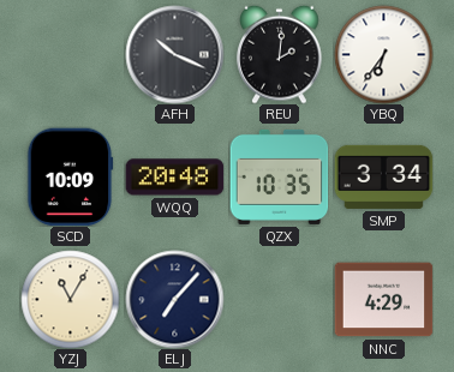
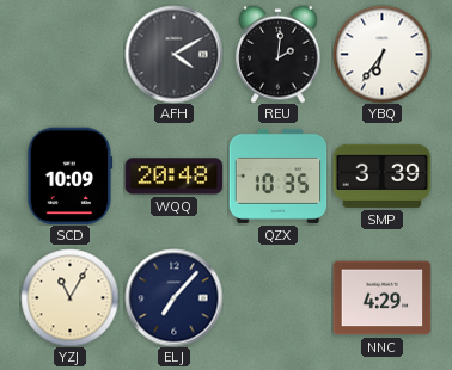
AFH: 10:19 -> 4:10 (173, 54)
SMP: 3:34 -> 3:39 (381, 175)
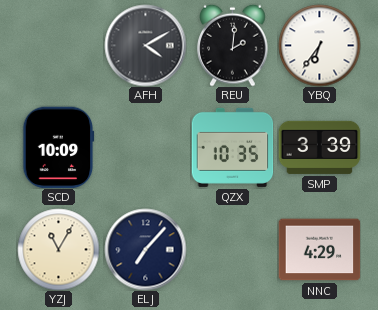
WQQ: 20:48 -> none (173, 177)
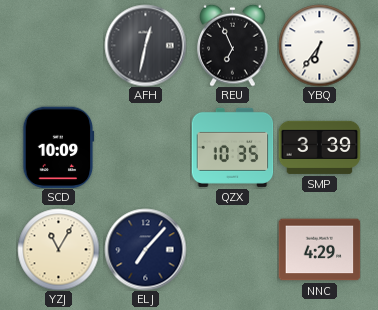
AFH: 4:10 -> 12:32 (145, 45)
REU: 2:01 -> 6:56 (233, 45)
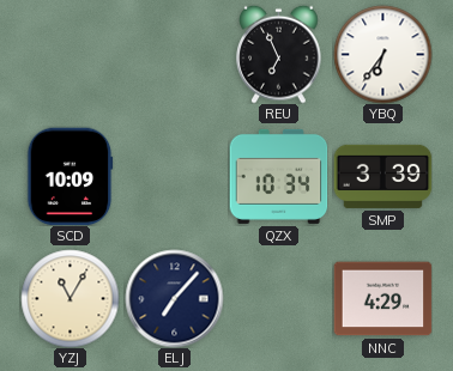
AFH: 12:32 -> none (145, 45)
QZX: 10:35 -> 10:34 (278, 176)
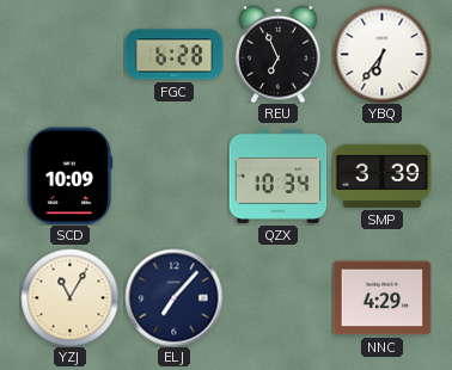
FGC: none -> 6:28 (173, 55)
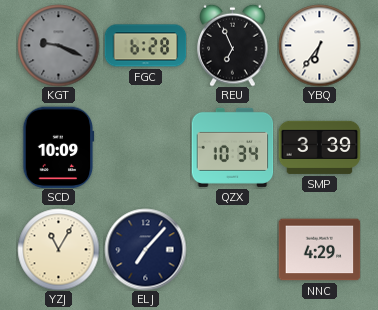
KGT: none -> 9:19 (58, 45)
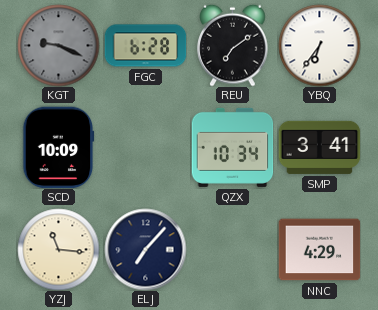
REU: 6:56 -> 7:09 (233, 45)
SMP: 3:39 -> 3:41 (319, 147)
YZJ: 11:05 -> 11:16 (58, 249)
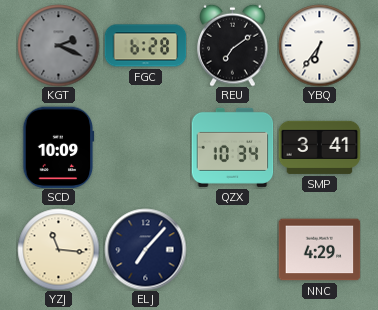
KGT: 9:19 -> 2:19 (58, 45)
